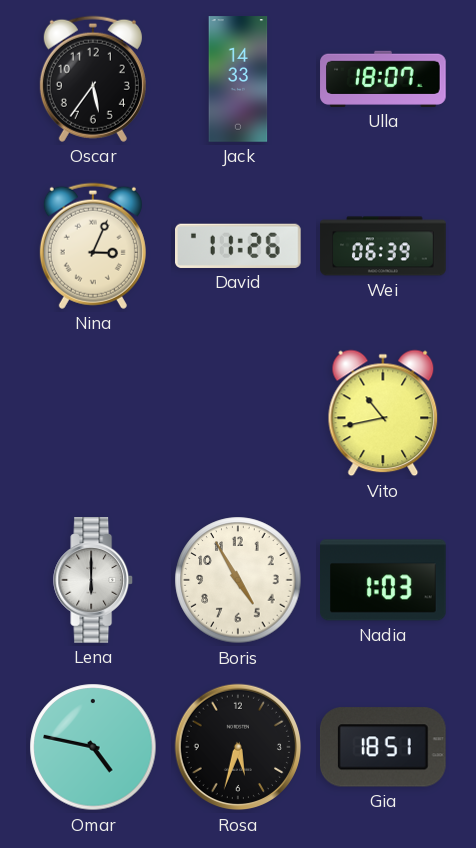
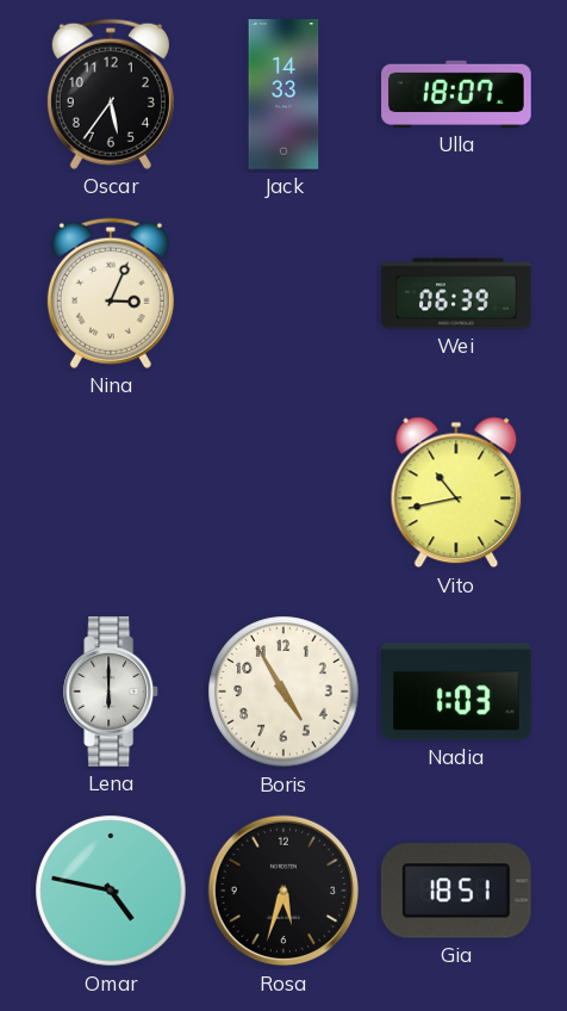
David: 11:26 -> none (239, 246)
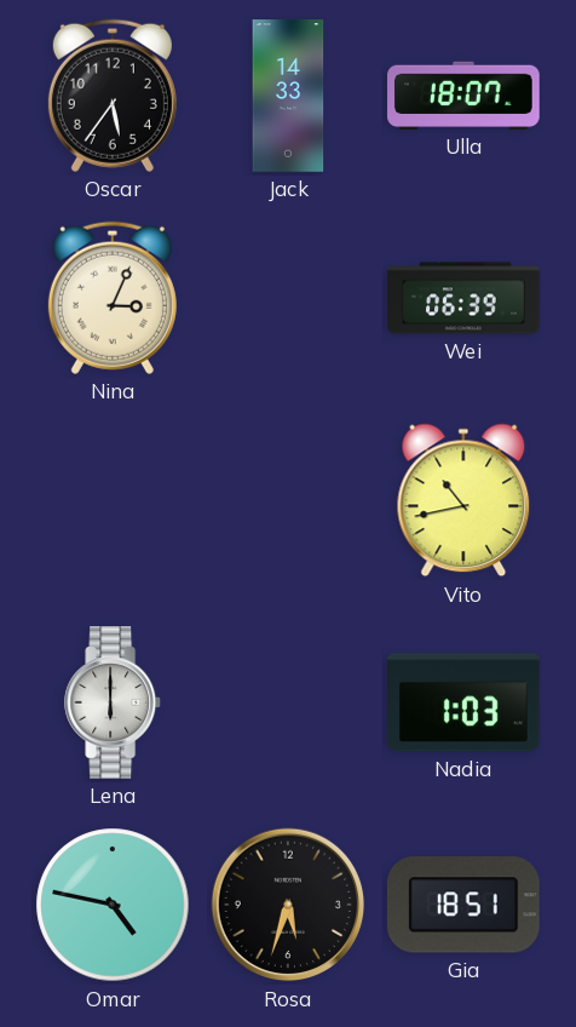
Boris: 4:55 -> none (283, 691)
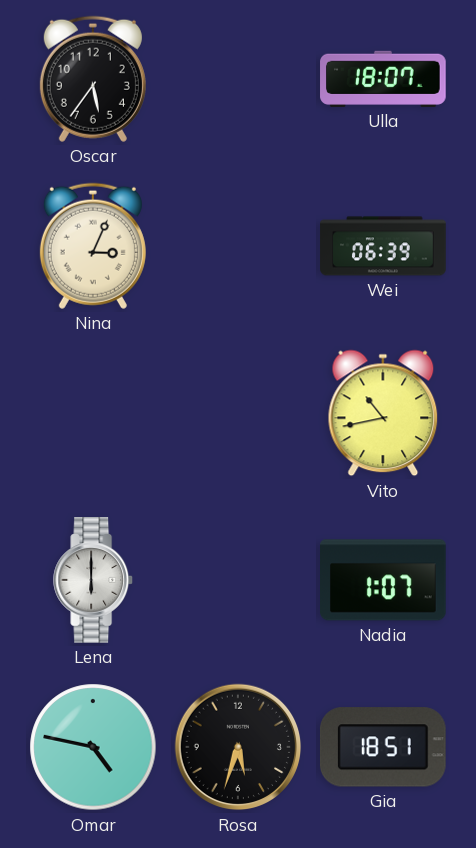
Jack: 14:33 -> none (288, 96)
Nadia: 1:03 -> 1:07 (384, 580)
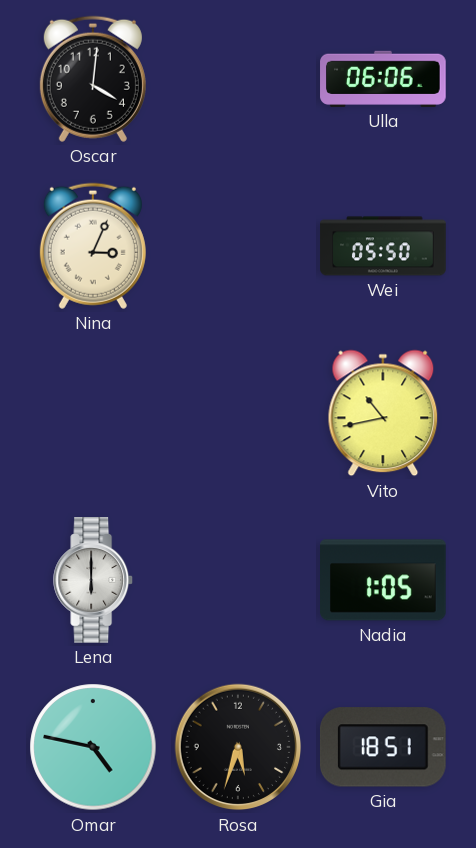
Oscar: 5:36 -> 4:01 (93, 79)
Ulla: 18:07 -> 06:06 (383, 79)
Wei: 06:39 -> 05:50 (383, 246)
Nadia: 1:07 -> 1:05 (384, 580)
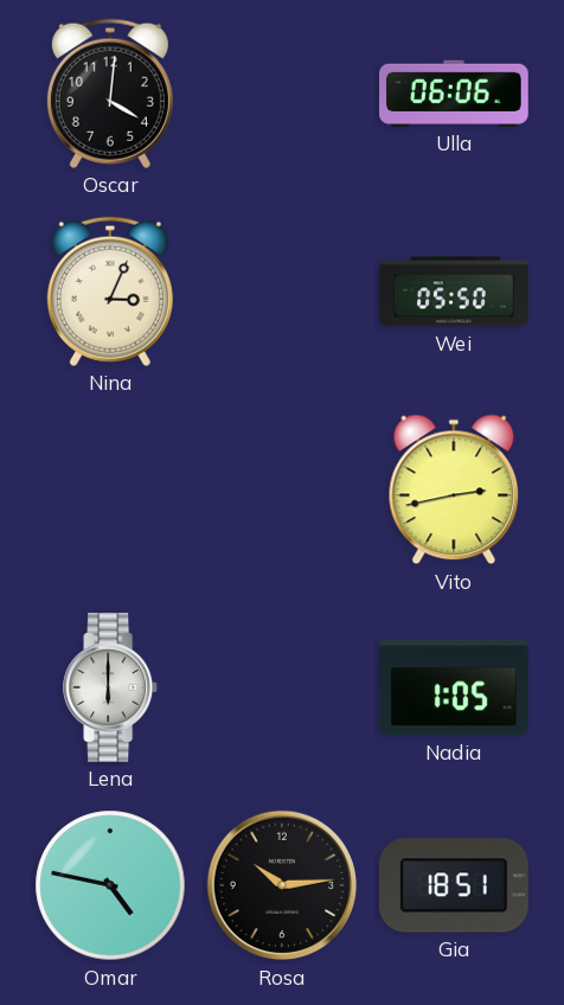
Vito: 10:43 -> 2:43 (454, 489)
Rosa: 5:33 -> 10:14 (282, 885)
